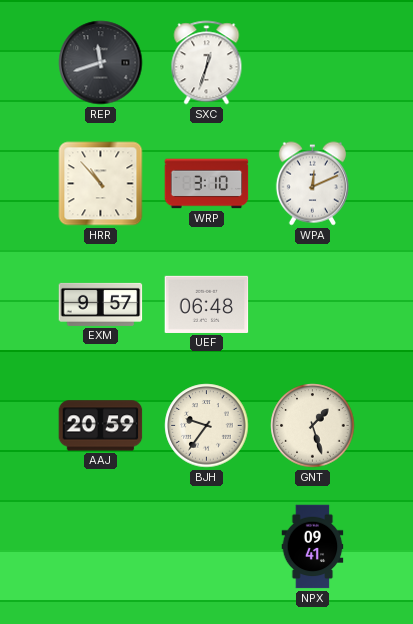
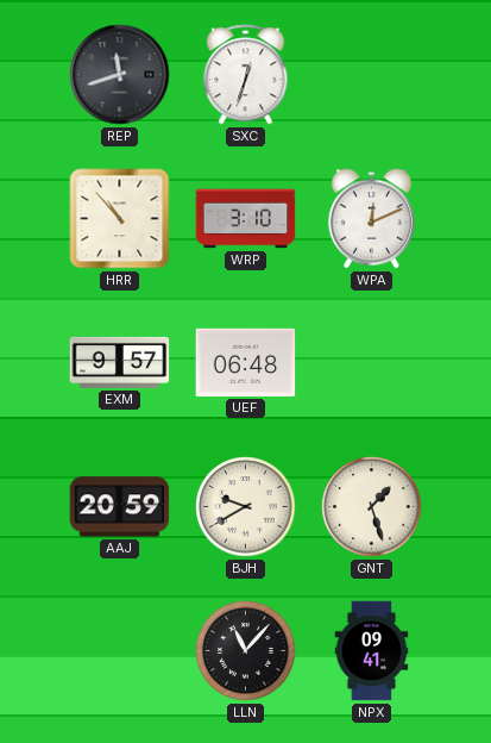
BJH: 9:36 -> 9:40 (246, 507)
LLN: none -> 11:07 (246, 651)
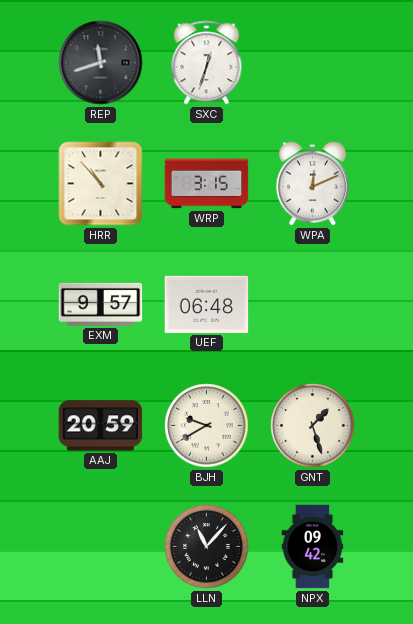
WRP: 3:10 -> 3:15 (207, 184)
NPX: 09:41 -> 09:42 (313, 547)
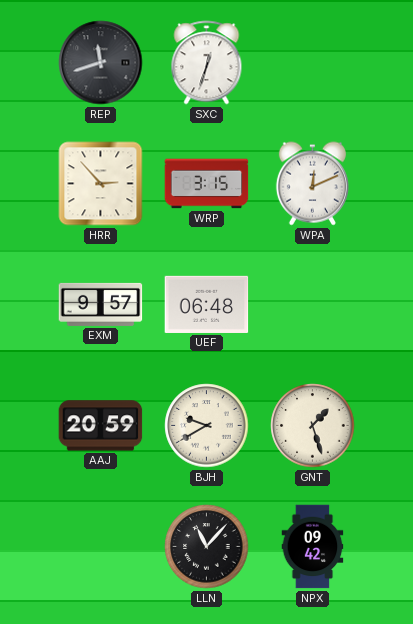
HRR: 10:53 -> 2:53 (101, 184)
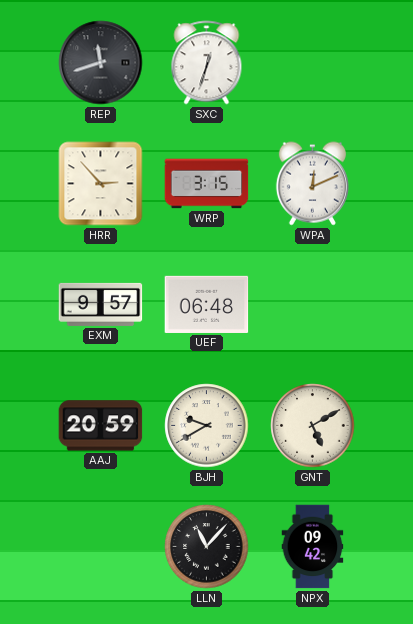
GNT: 1:27 -> 5:10 (313, 426)
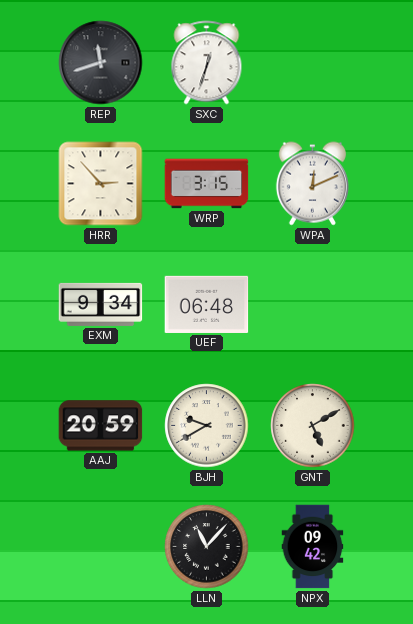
EXM: 9:57 -> 9:34 (101, 304)
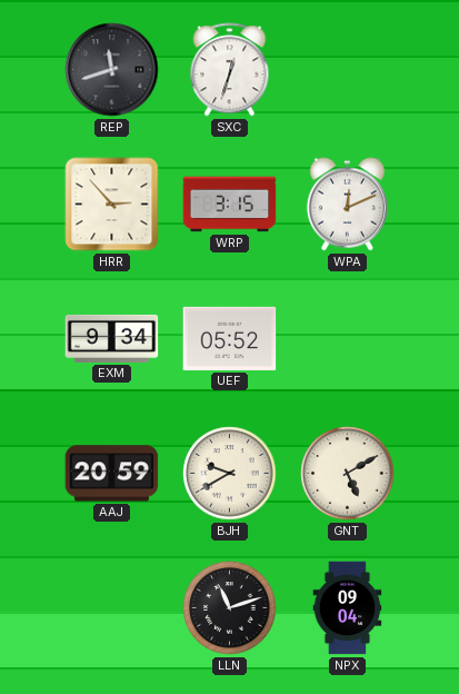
UEF: 06:48 -> 05:52 (230, 338)
LLN: 11:07 -> 11:12 (230, 608)
NPX: 09:42 -> 09:04 (348, 608)
